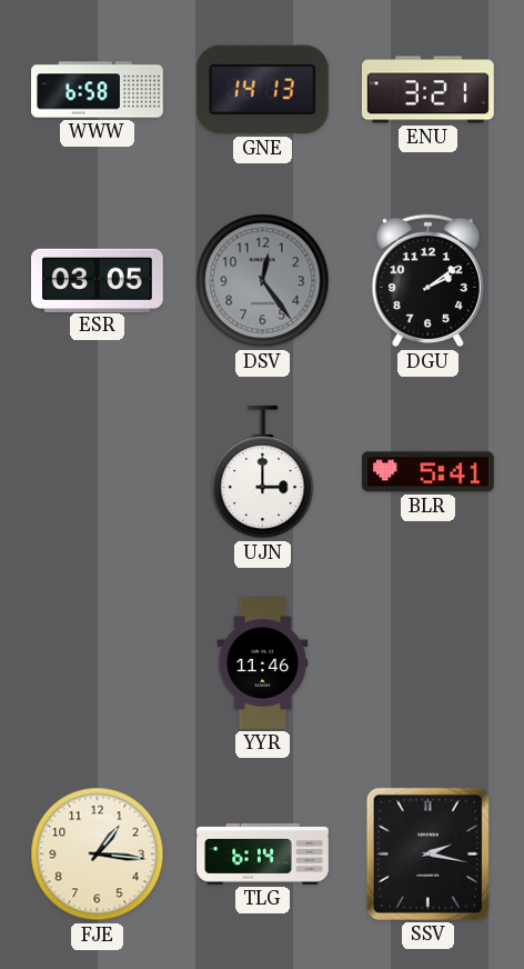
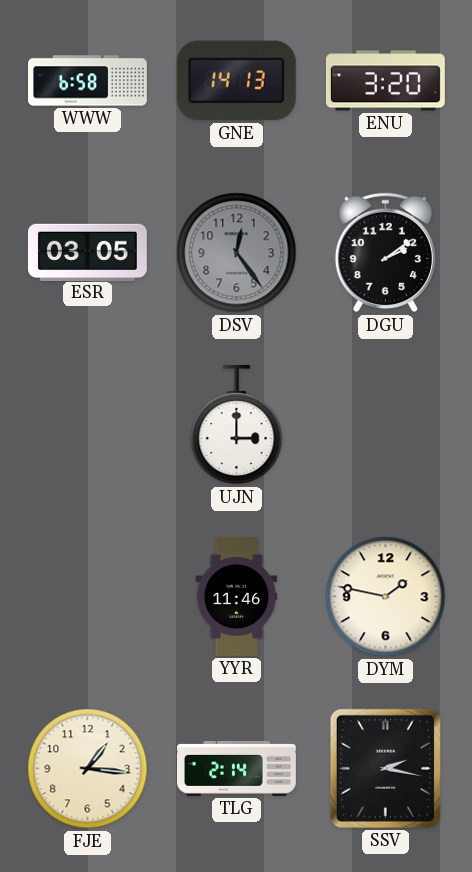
ENU: 3:21 -> 3:20 (385, 81)
BLR: 5:41 -> none (427, 472)
DYM: none -> 1:47 (386, 597)
TLG: 6:14 -> 2:14 (237, 769)
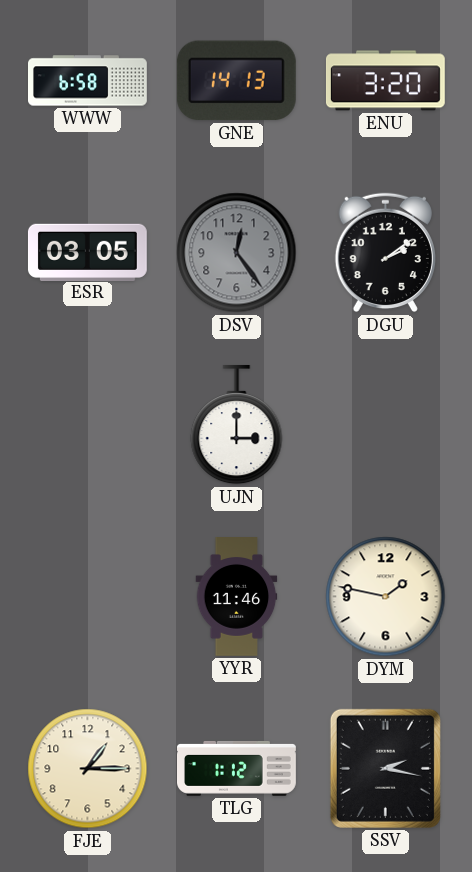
FJE: 1:16 -> 1:15 (88, 769)
TLG: 2:14 -> 1:12 (237, 769)
